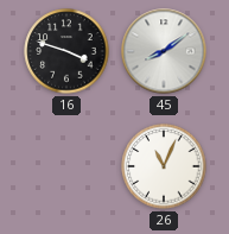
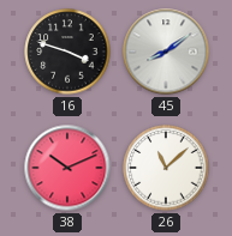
38: none -> 10:11 (67, 168)
26: 11:04 -> 11:08 (166, 168)
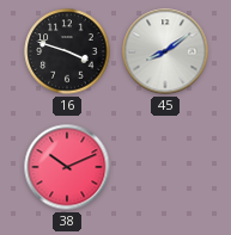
26: 11:08 -> none (166, 168)
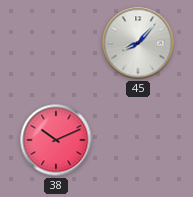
16: 3:48 -> none (67, 51)
45: 8:09 -> 8:07 (138, 43)
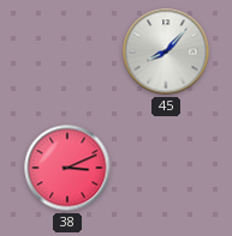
38: 10:11 -> 3:11 (67, 168)
